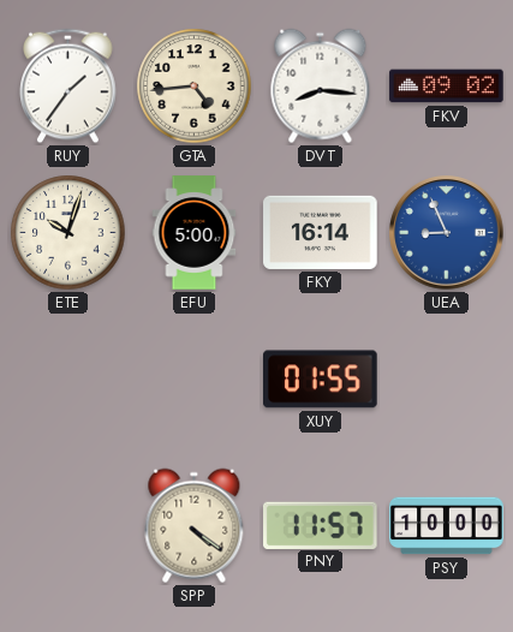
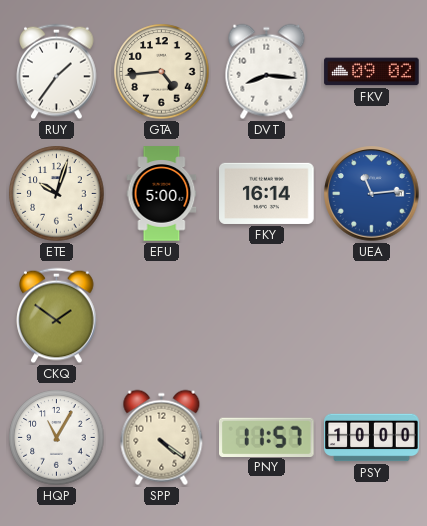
UEA: 8:56 -> 11:14 (372, 194)
CKQ: none -> 1:51 (57, 316)
XUY: 01:55 -> none (321, 380)
HQP: none -> 11:05 (57, 438)
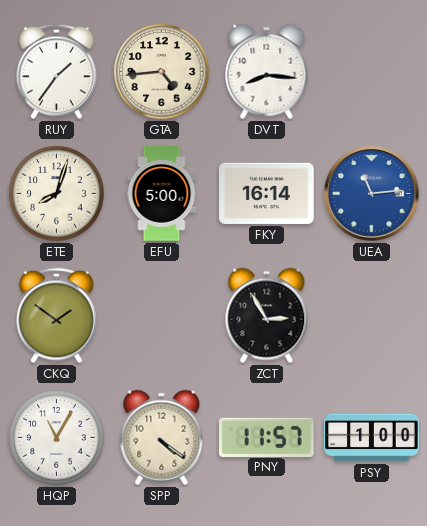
FKV: 09:02 -> none (372, 72)
ETE: 10:03 -> 8:03 (57, 194)
ZCT: none -> 2:55 (267, 316)
PSY: 10:00 -> 1:00 (372, 438)
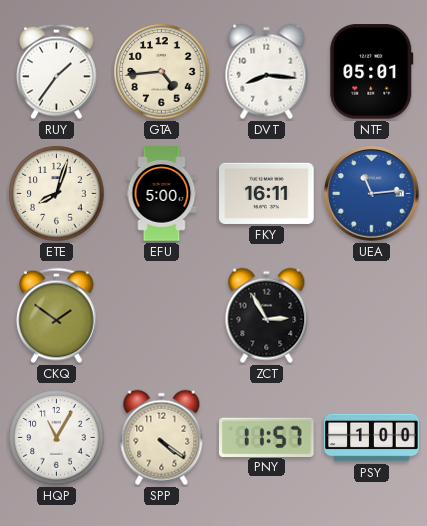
NTF: none -> 05:01 (372, 72)
FKY: 16:14 -> 16:11 (267, 193)
